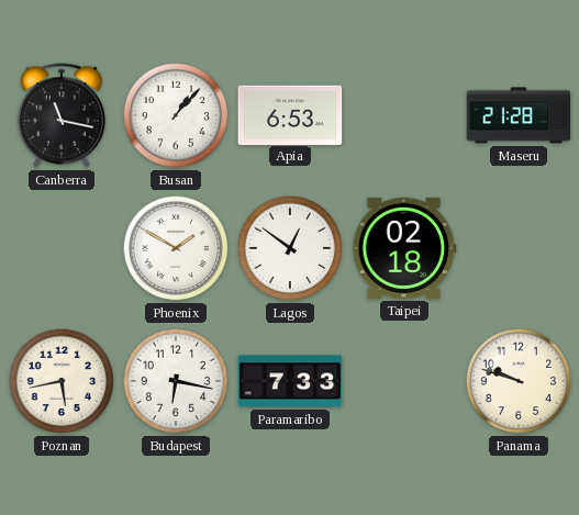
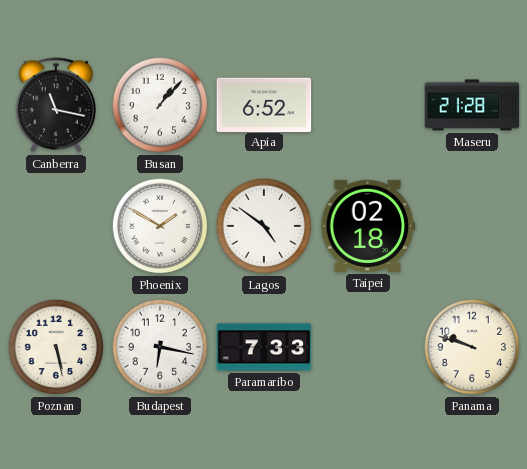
Apia: 6:53 -> 6:52 (264, 104)
Lagos: 12:51 -> 4:51 (264, 226)
Poznan: 5:43 -> 5:28 (56, 347)
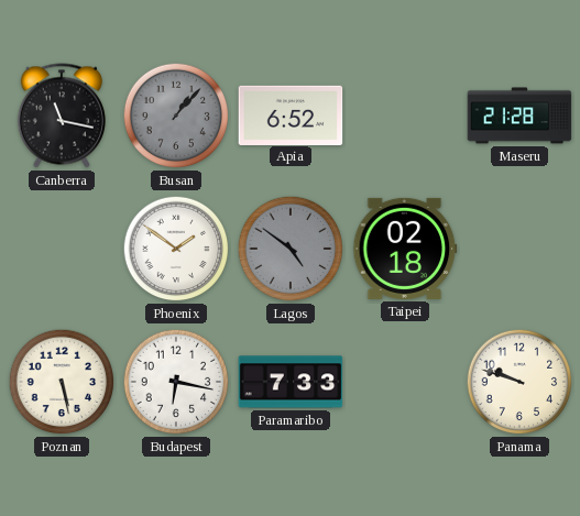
Busan dial: white -> grey (176, 116)
Phoenix: 1:50 -> 1:51 (176, 249)
Lagos dial: white -> grey (291, 249)
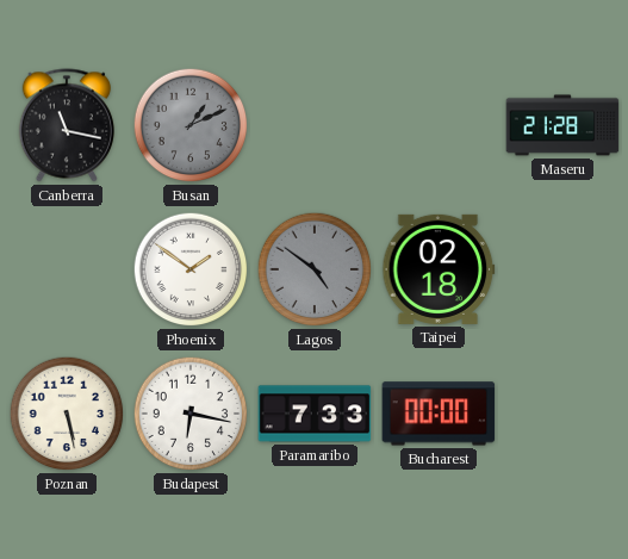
Busan: 1:07 -> 1:11 (191, 125)
Apia: 6:52 -> none (291, 114)
Bucharest: none -> 00:00 (439, 414)
Panama: 9:48 -> none (519, 382)
